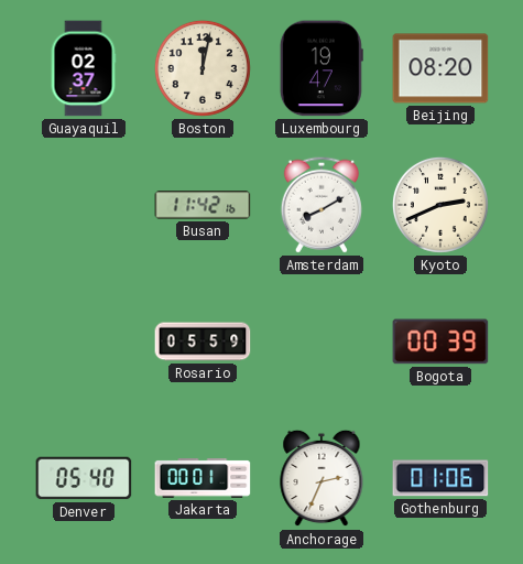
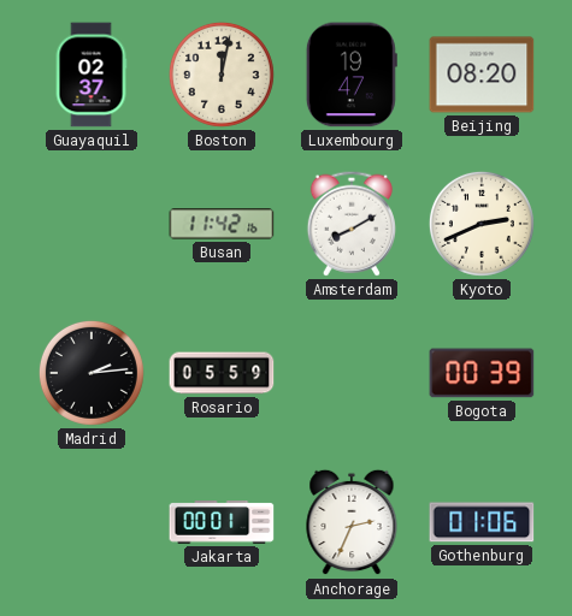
Madrid: none -> 2:14 (92, 373)
Denver: 05:40 -> none (84, 478)
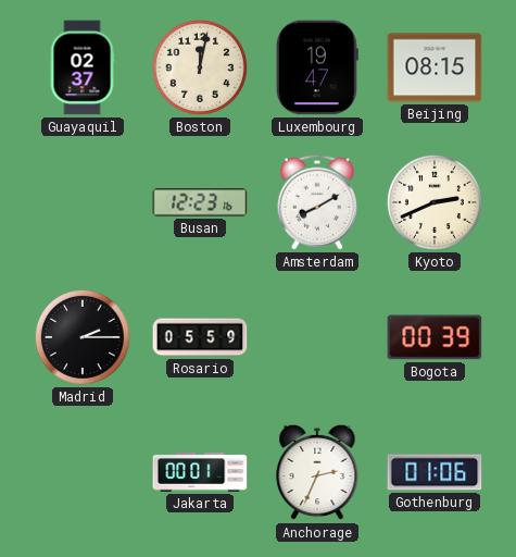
Beijing: 08:20 -> 08:15 (435, 67)
Busan: 11:42 -> 12:23 (200, 202)
Madrid: 2:14 -> 2:15 (83, 337)
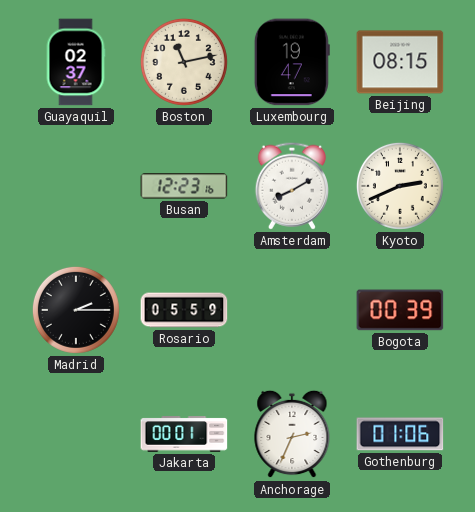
Boston: 12:02 -> 11:13 (184, 62)
